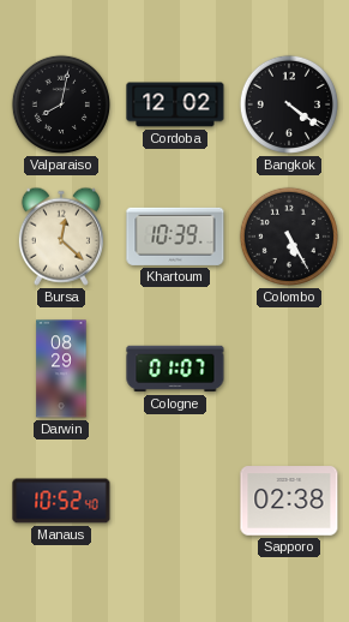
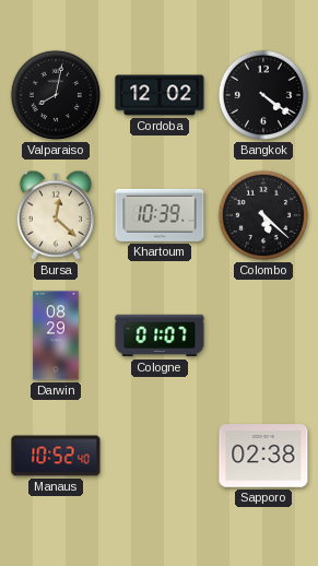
Colombo: 5:25 -> 5:22 (263, 215)
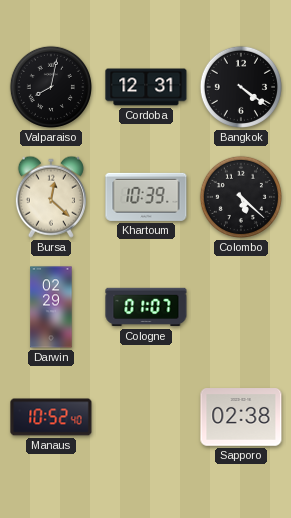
Cordoba: 12:02 -> 12:31 (146, 87)
Darwin: 08:29 -> 02:29 (51, 307)
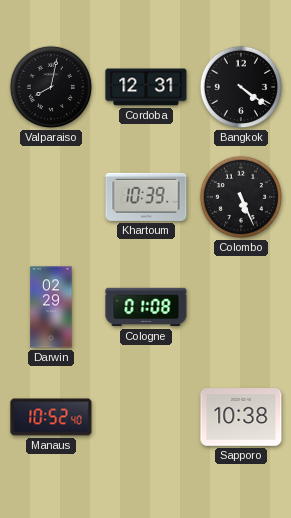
Bursa: 12:22 -> none (51, 197)
Colombo: 5:22 -> 5:26 (241, 197)
Cologne: 01:07 -> 01:08 (146, 307)
Sapporo: 02:38 -> 10:38 (241, 417)
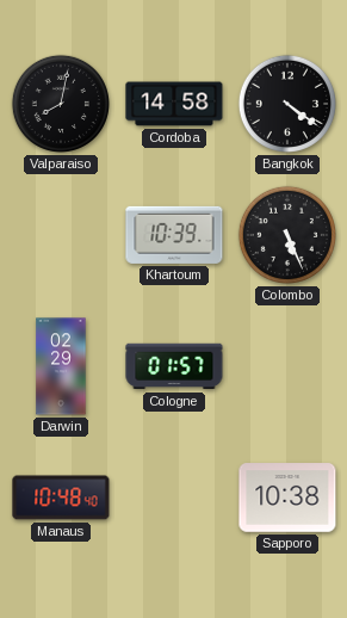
Cordoba: 12:31 -> 14:58 (174, 104)
Cologne: 01:08 -> 01:57 (174, 366)
Manaus: 10:52 -> 10:48 (61, 498)
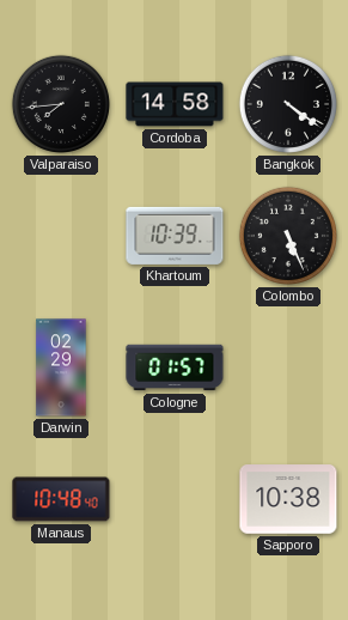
Valparaiso: 8:02 -> 7:44 (61, 104)
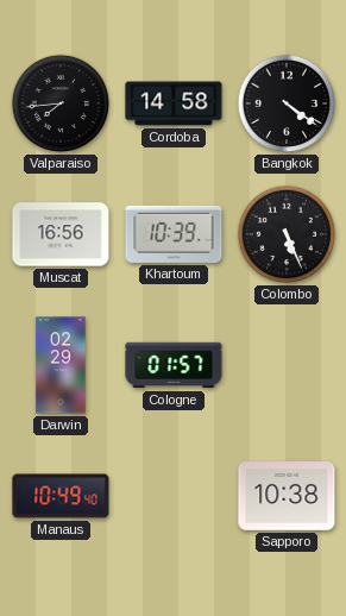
Muscat: none -> 16:56 (61, 234)
Manaus: 10:48 -> 10:49 (61, 496)
